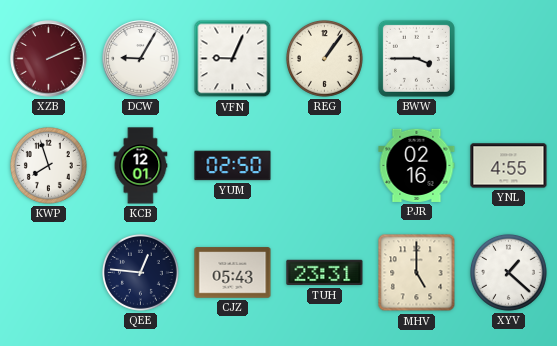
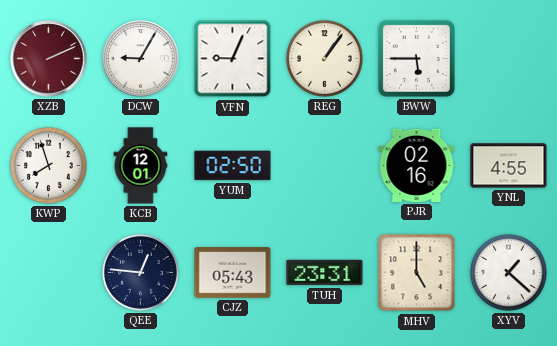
BWW: 3:45 -> 5:45 (416, 58)
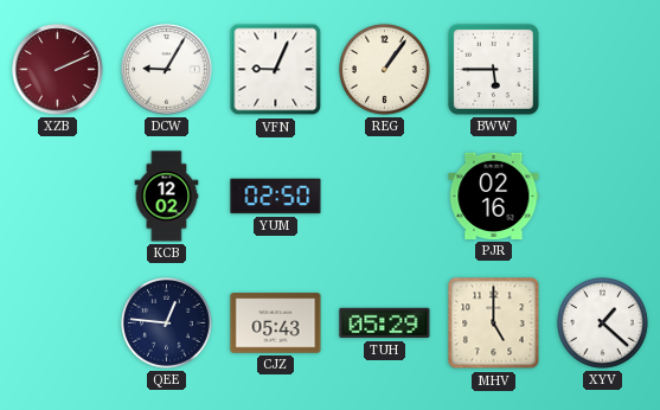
KWP: 7:57 -> none (48, 165)
KCB: 12:01 -> 12:02 (167, 197)
YNL: 4:55 -> none (509, 166)
TUH: 23:31 -> 05:29 (385, 323)
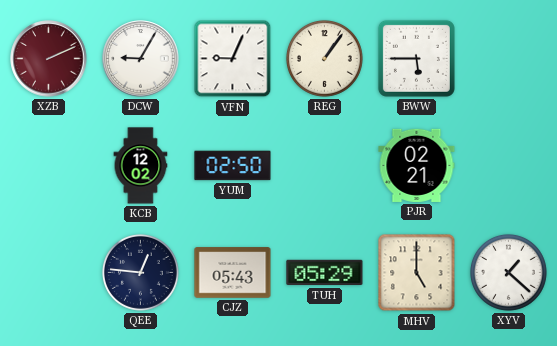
PJR: 02:16 -> 02:21 (417, 165)
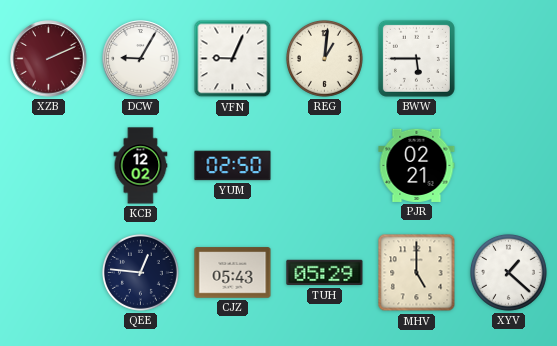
REG: 1:06 -> 1:01 (324, 58)
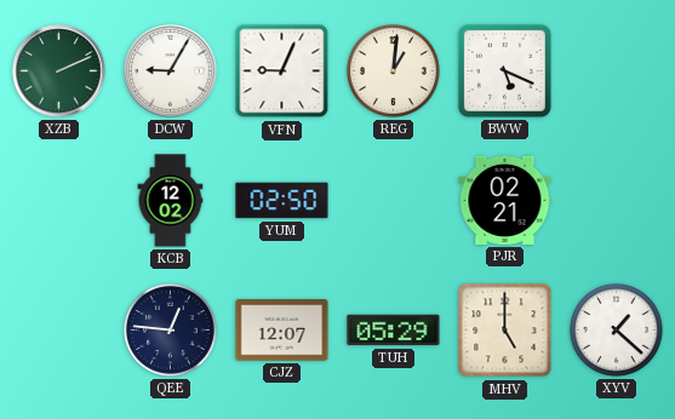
XZB dial: burgundy -> green (59, 71)
BWW: 5:45 -> 5:19 (504, 70)
CJZ: 05:43 -> 12:07 (282, 331)
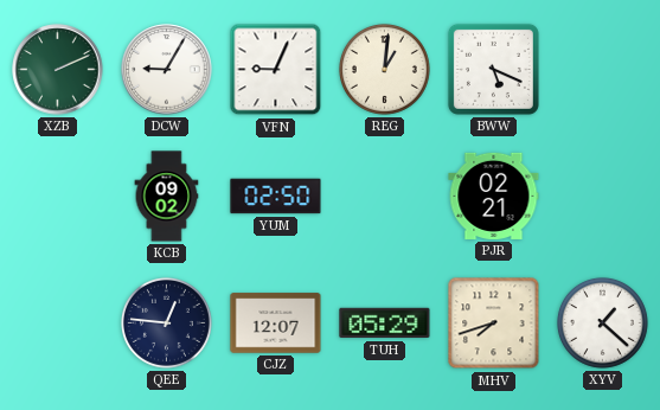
KCB: 12:02 -> 09:02 (167, 197)
MHV: 5:00 -> 7:42 (494, 323)
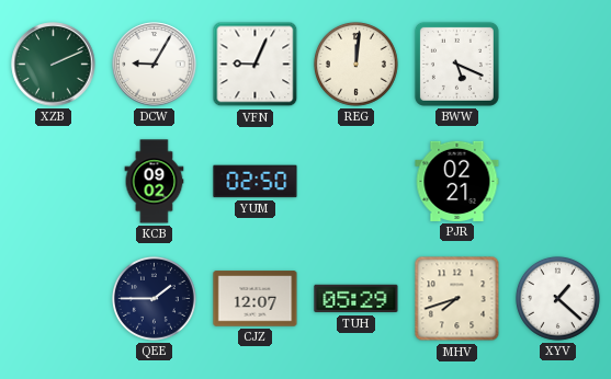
REG: 1:01 -> 12:01 (355, 64)
QEE: 12:46 -> 1:45 (154, 298)
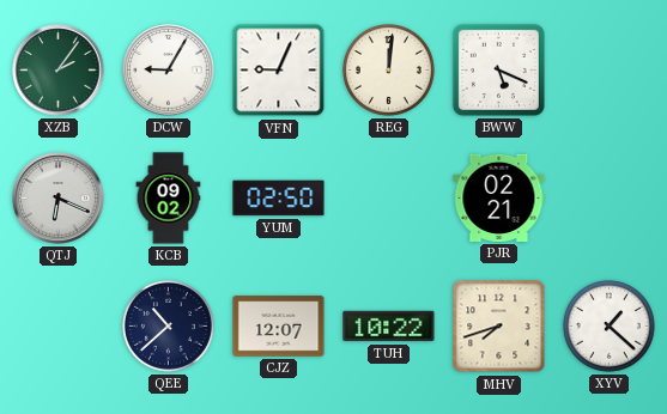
XZB: 2:11 -> 2:06 (59, 71)
QTJ: none -> 6:19 (59, 199)
QEE: 1:45 -> 10:38 (168, 325)
TUH: 05:29 -> 10:22 (389, 327)
